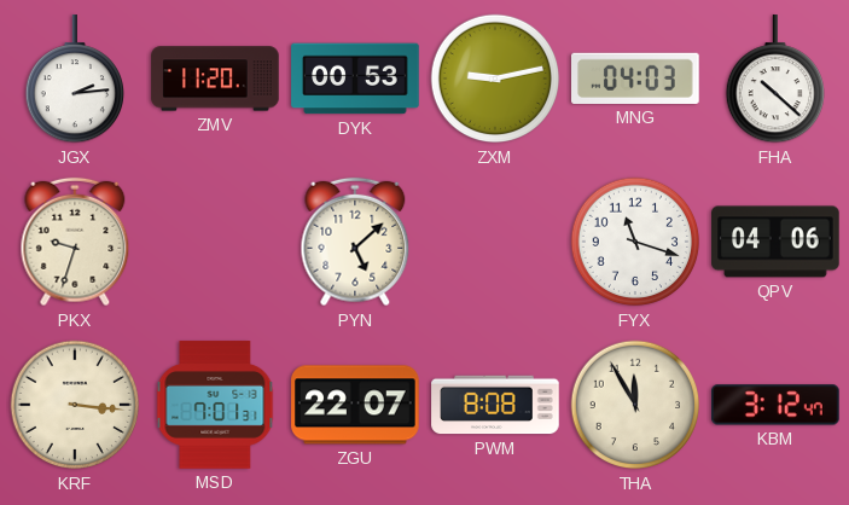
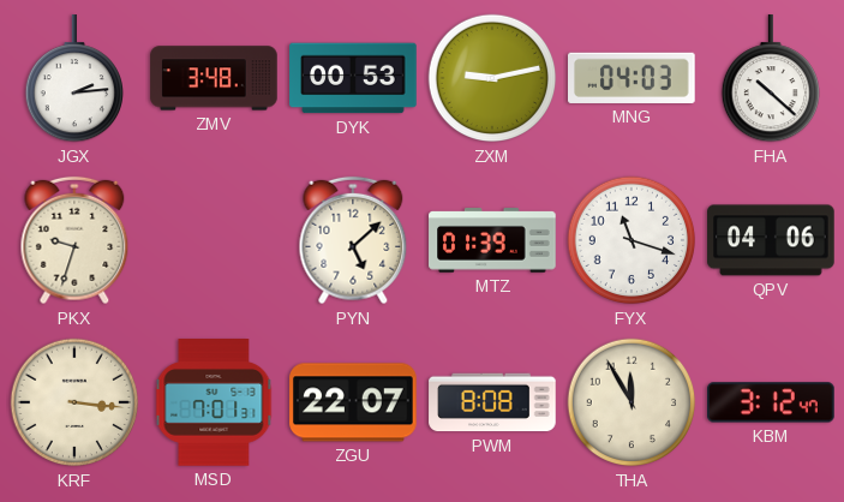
ZMV: 11:20 -> 3:48 (214, 78)
MTZ: none -> 01:39 (492, 240)
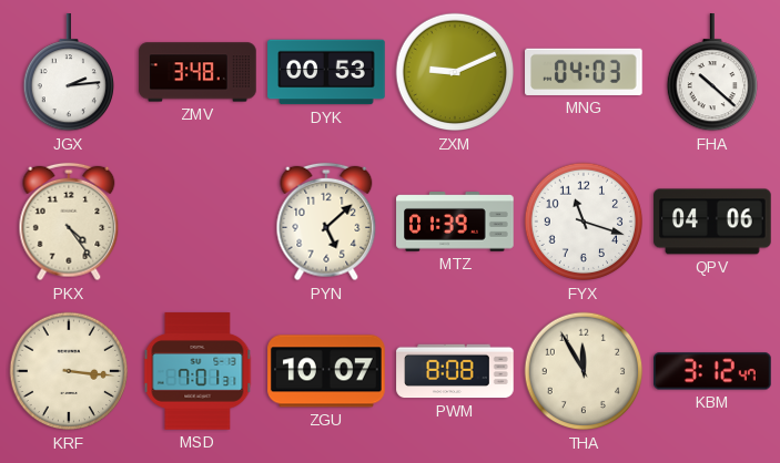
ZXM: 9:13 -> 9:11 (455, 72)
PKX: 9:33 -> 4:24 (69, 222)
ZGU: 22:07 -> 10:07 (326, 371)
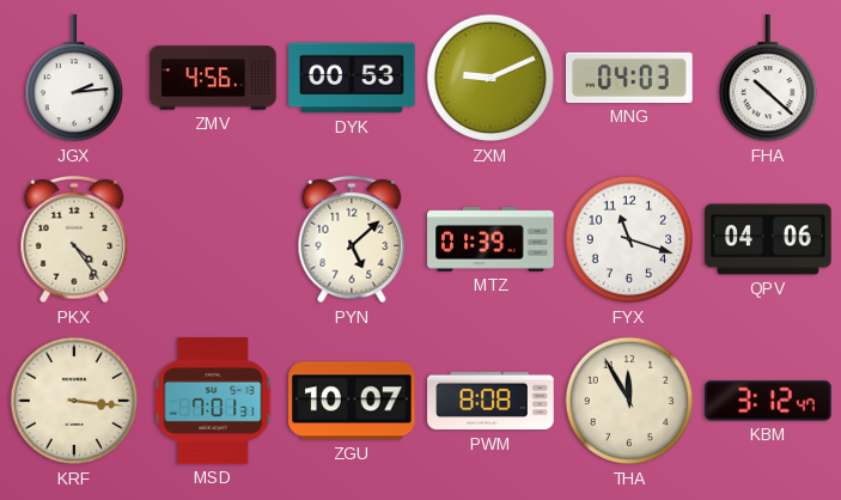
ZMV: 3:48 -> 4:56 (213, 78)
